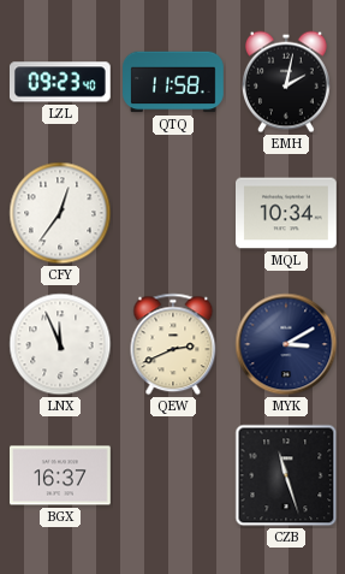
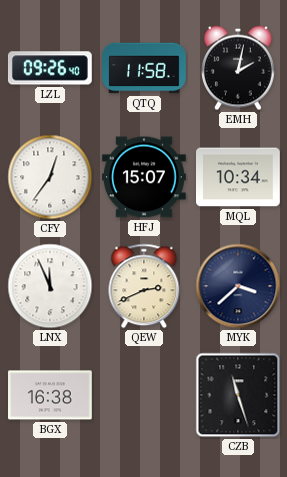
LZL: 09:23 -> 09:26 (50, 68)
HFJ: none -> 15:07 (145, 177)
MYK: 3:10 -> 3:38 (238, 286)
BGX: 16:37 -> 16:38 (51, 395)
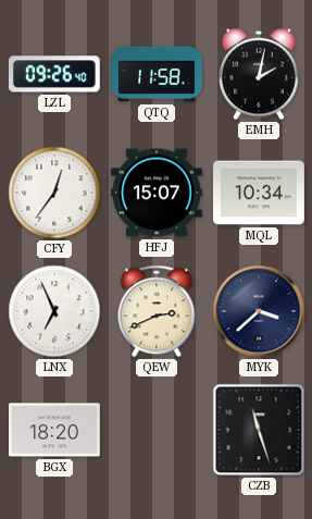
LNX: 11:56 -> 6:56 (54, 311)
BGX: 16:38 -> 18:20 (55, 430)
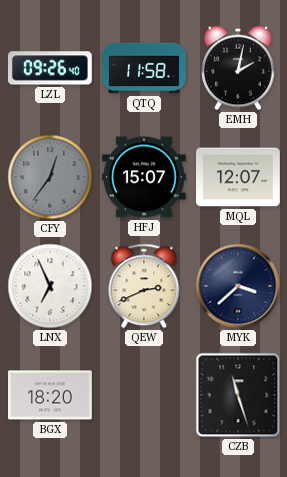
CFY dial: white -> grey (50, 177)
MQL: 10:34 -> 12:07 (239, 177)
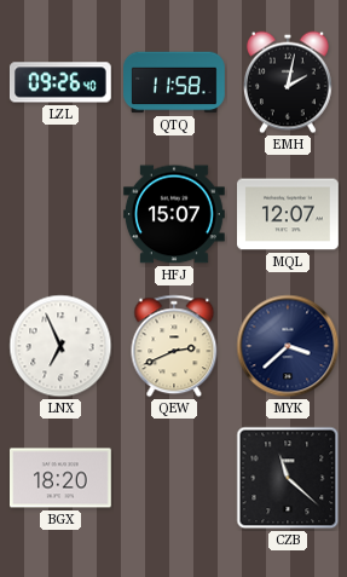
CFY: 12:36 -> none (50, 177)
CZB: 11:27 -> 11:22 (288, 478)
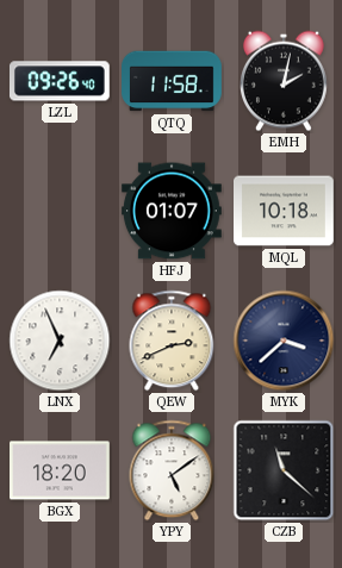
HFJ: 15:07 -> 01:07 (173, 211)
MQL: 12:07 -> 10:18 (285, 211)
YPY: none -> 5:09 (172, 470)
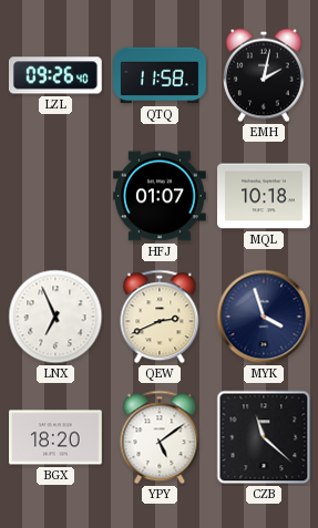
MYK: 3:38 -> 3:57 (264, 317)
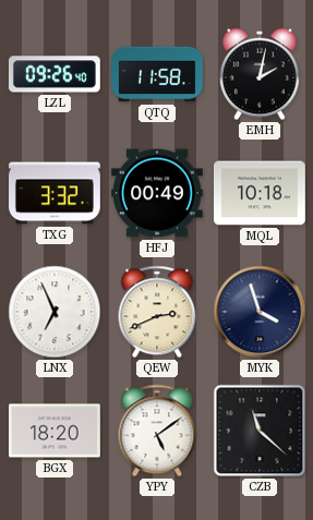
TXG: none -> 3:32 (56, 193)
HFJ: 01:07 -> 00:49 (158, 193)
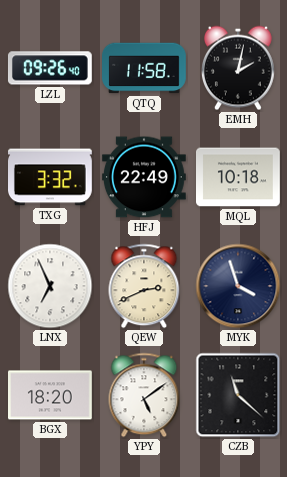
HFJ: 00:49 -> 22:49 (145, 177)
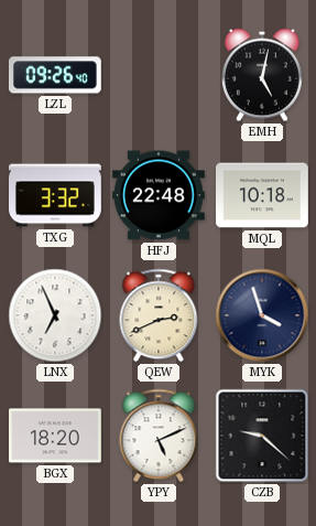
QTQ: 11:58 -> none (145, 68)
EMH: 2:02 -> 5:02 (262, 75)
HFJ: 22:49 -> 22:48 (160, 195)
YPY: 5:09 -> 5:11 (159, 436)
CZB: 11:22 -> 9:22 (262, 436)
